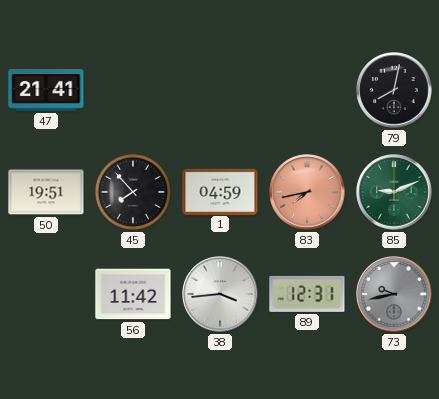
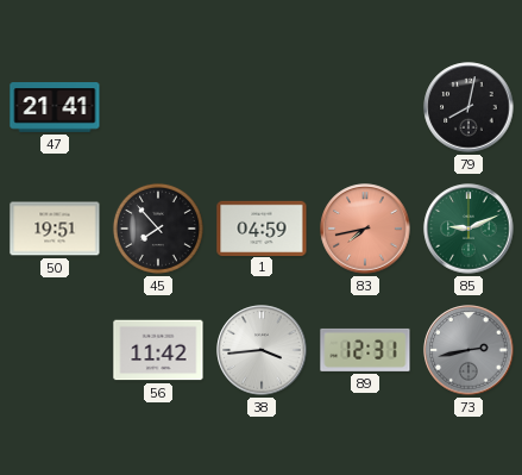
73: 9:43 -> 2:43 (468, 350)
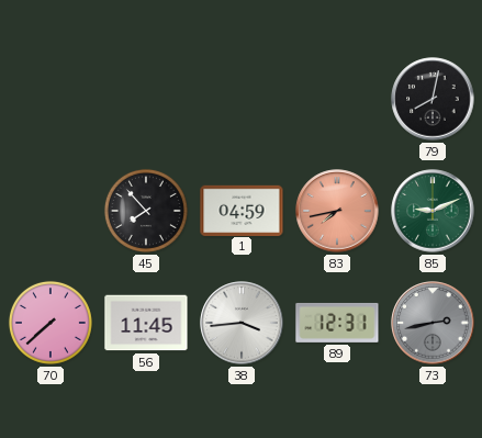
47: 21:41 -> none (55, 108)
50: 19:51 -> none (55, 229)
70: none -> 7:38 (51, 323)
56: 11:42 -> 11:45 (146, 323)
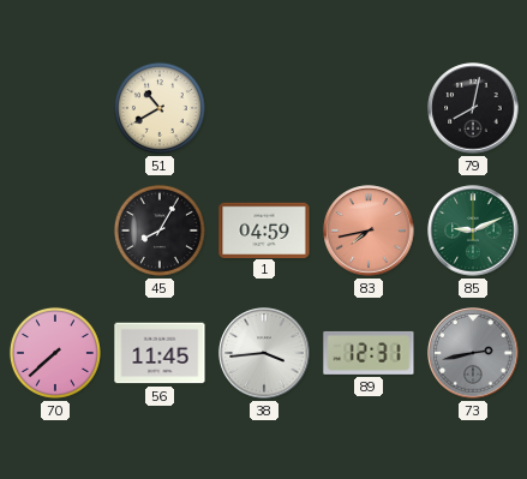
51: none -> 10:40 (160, 108)
45: 7:53 -> 8:05 (160, 230)
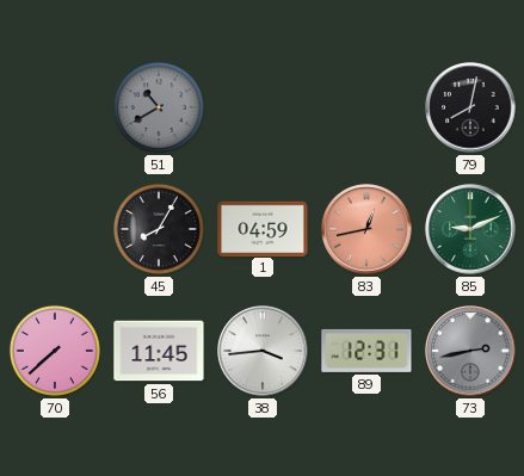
51 dial: cream -> grey (159, 107)
83: 7:43 -> 12:43 (366, 229)
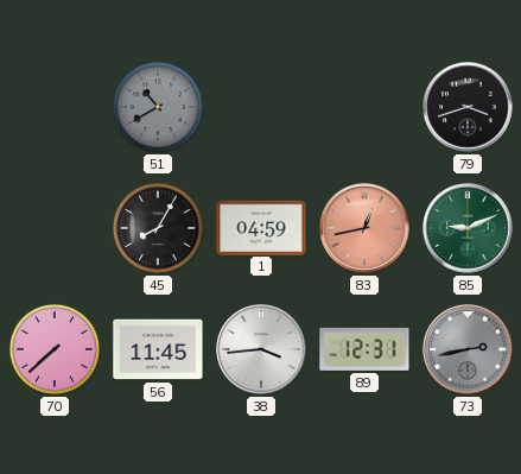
79: 8:02 -> 3:42 (468, 107)
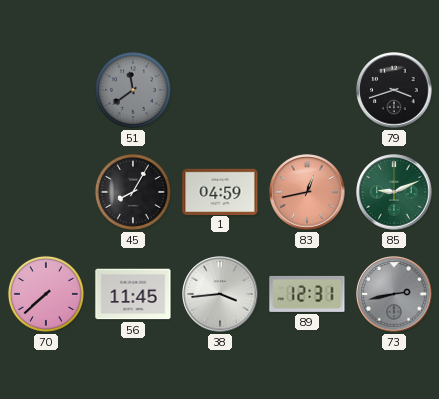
51: 10:40 -> 11:39 (133, 90)
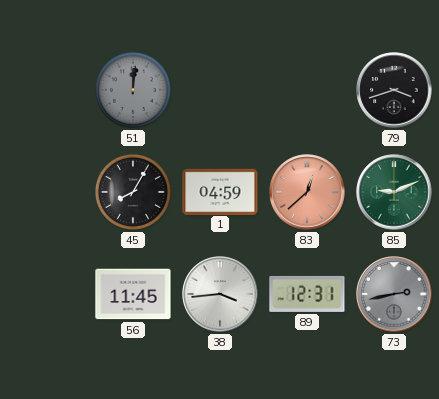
51: 11:39 -> 12:01 (133, 90)
83: 12:43 -> 12:38 (307, 192)
70: 7:38 -> none (46, 294)
